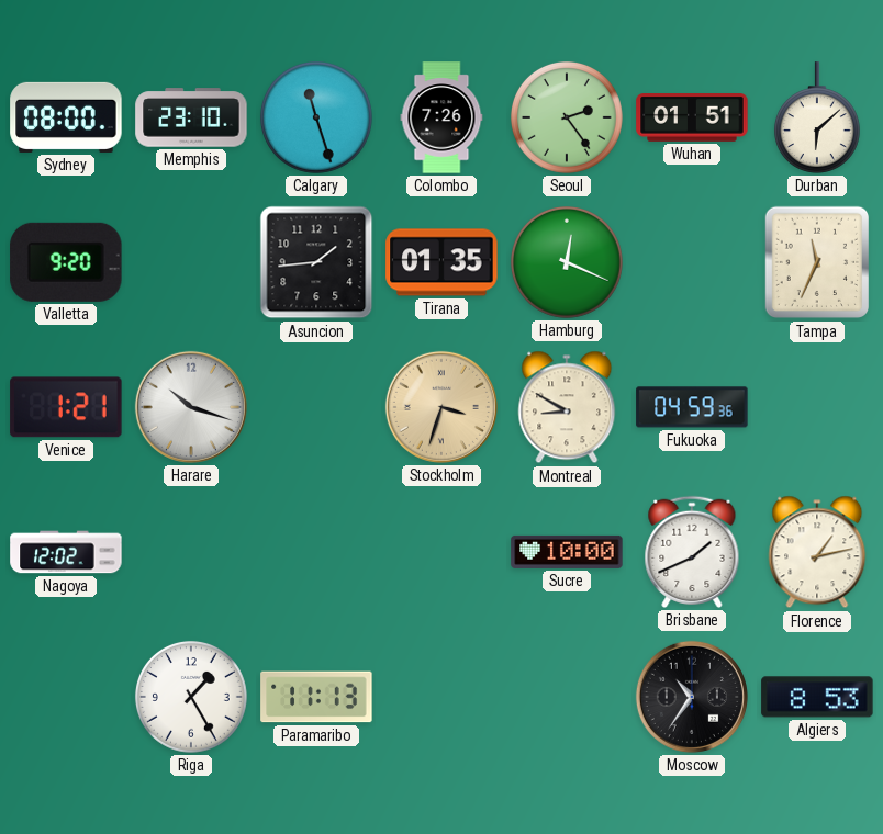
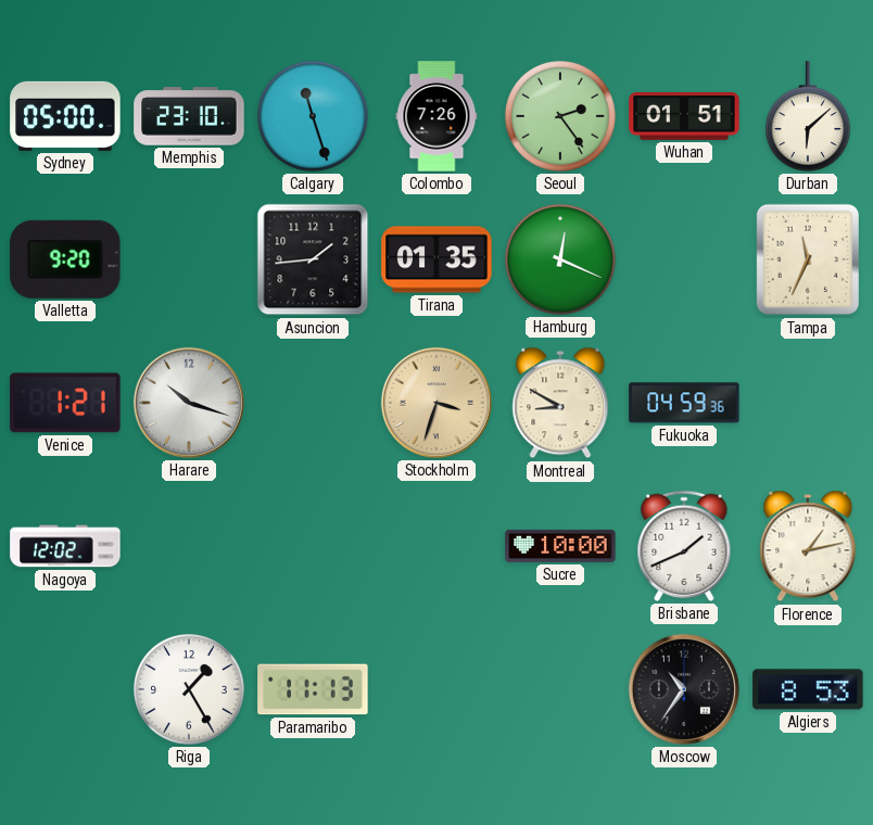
Sydney: 08:00 -> 05:00 (65, 116)
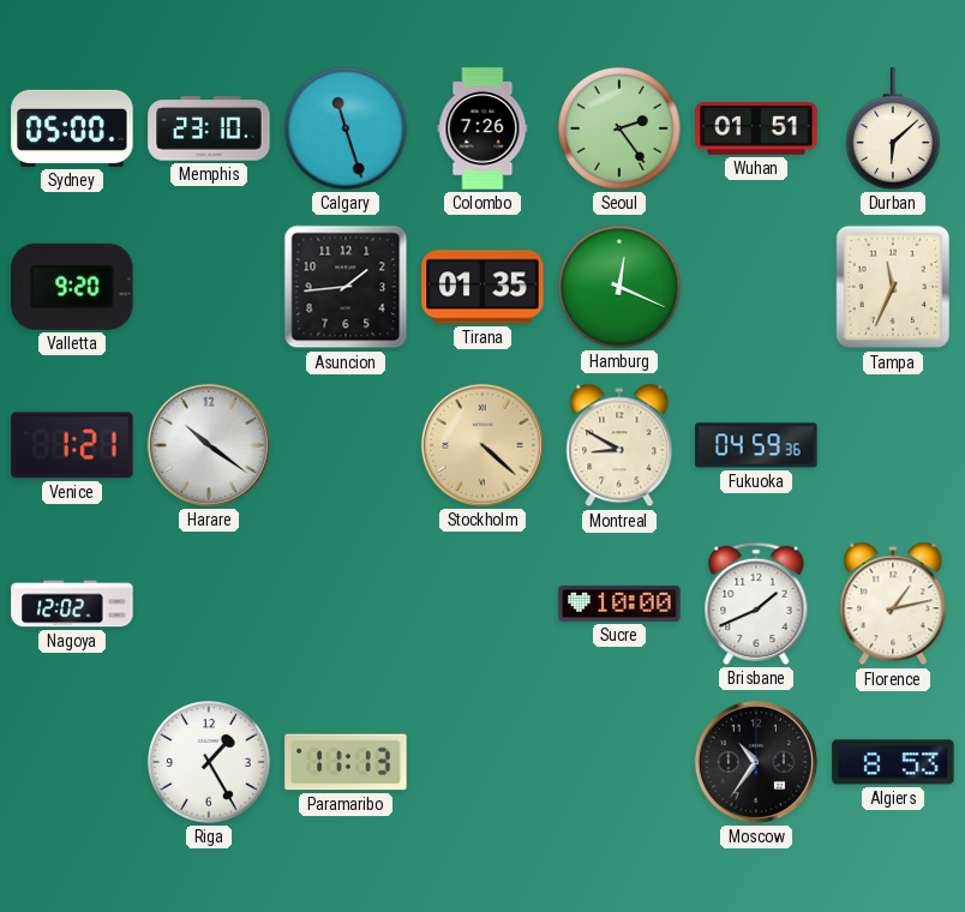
Harare: 10:18 -> 10:21 (209, 445)
Stockholm: 3:33 -> 4:22 (482, 445)
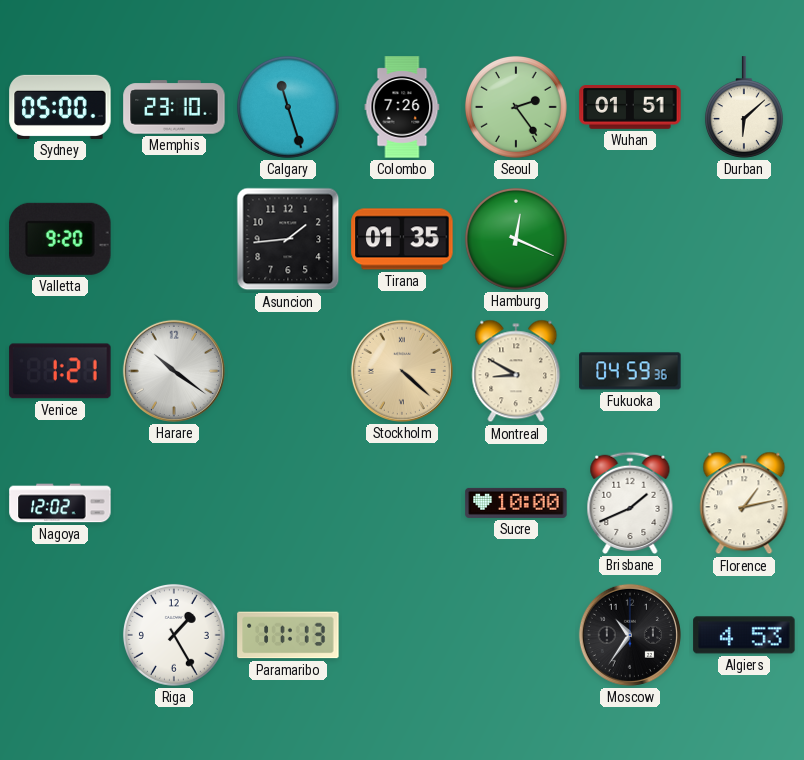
Tampa: 11:34 -> none (892, 287)
Algiers: 8:53 -> 4:53 (744, 635)
